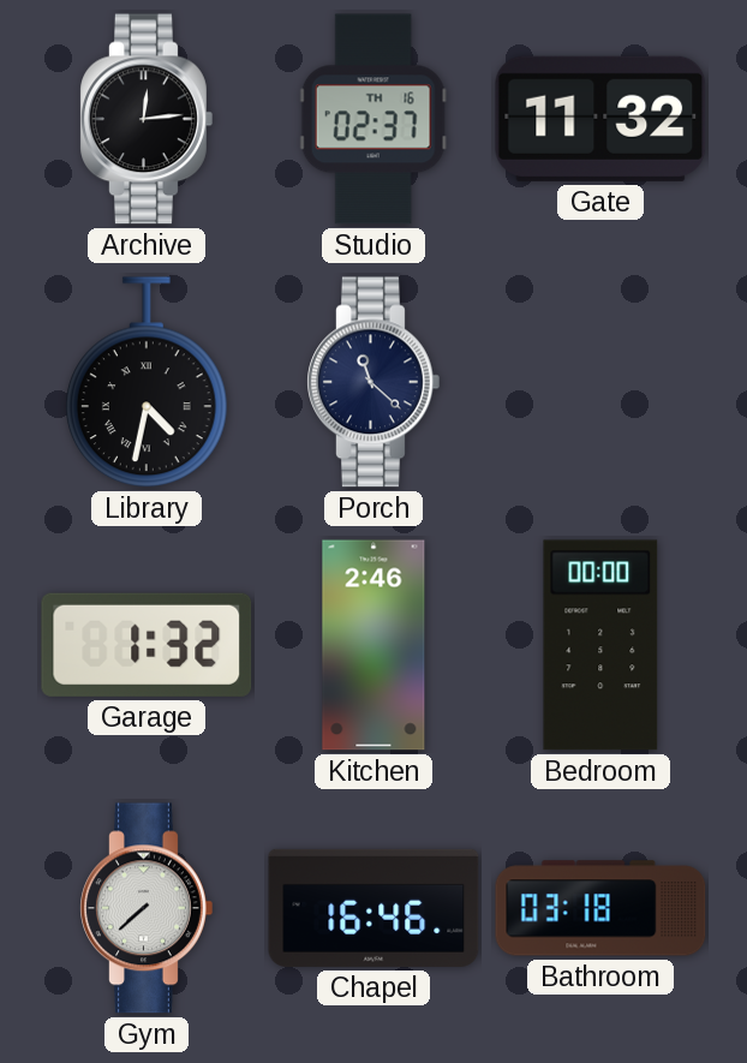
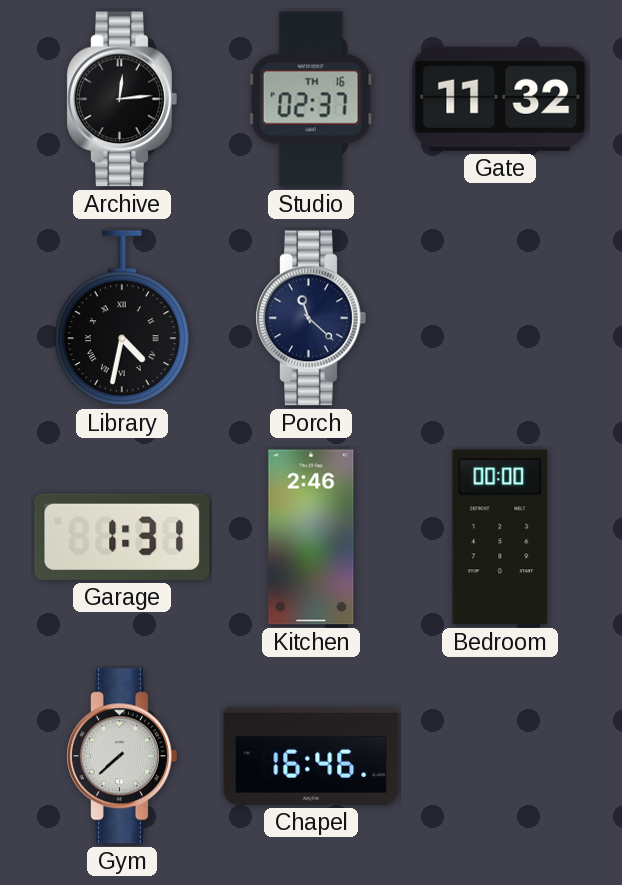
Garage: 1:32 -> 1:31 (122, 537)
Bathroom: 03:18 -> none (600, 908)
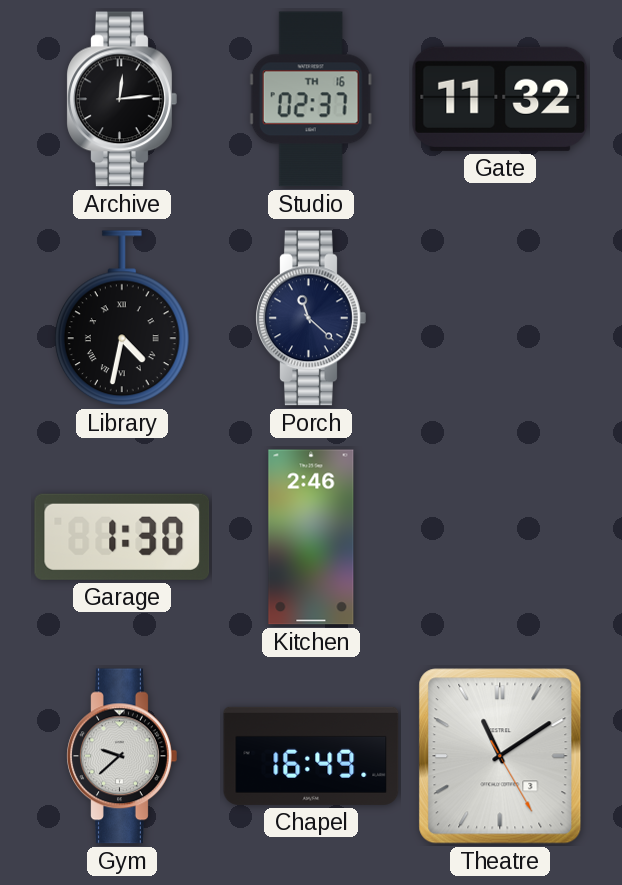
Garage: 1:31 -> 1:30 (122, 537)
Bedroom: 00:00 -> none (500, 537)
Gym: 7:38 -> 9:38 (122, 756)
Chapel: 16:46 -> 16:49 (311, 756)
Theatre: none -> 11:09 (500, 756)
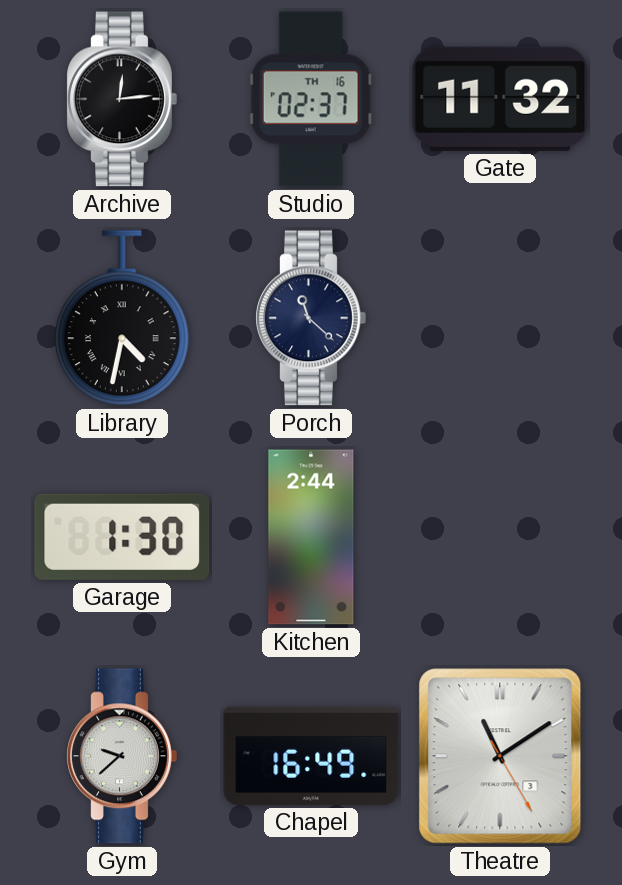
Kitchen: 2:46 -> 2:44 (311, 537)
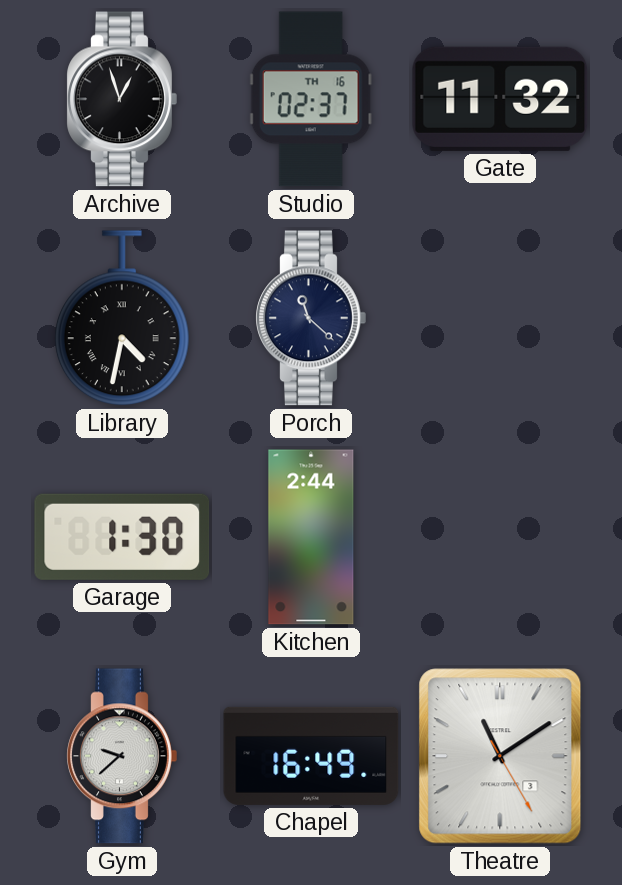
Archive: 12:14 -> 12:57 (122, 99)
